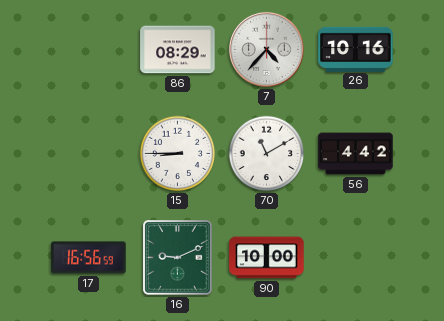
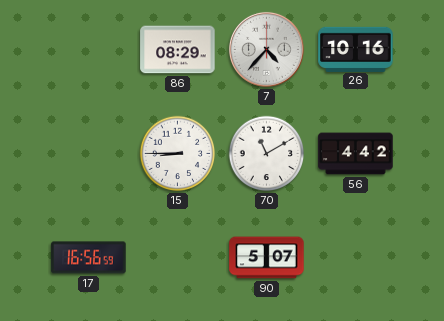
16: 9:11 -> none (178, 258)
90: 10:00 -> 5:07 (267, 258)
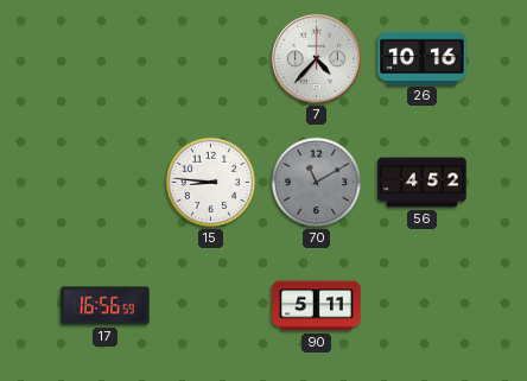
86: 08:29 -> none (178, 50)
15: 8:45 -> 8:46 (211, 183)
70 dial: white -> grey (317, 183)
56: 4:42 -> 4:52 (423, 183)
90: 5:07 -> 5:11 (317, 306)
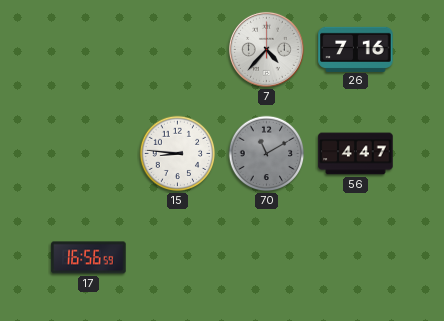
26: 10:16 -> 7:16 (356, 49)
56: 4:52 -> 4:47 (356, 154)
90: 5:11 -> none (317, 306)
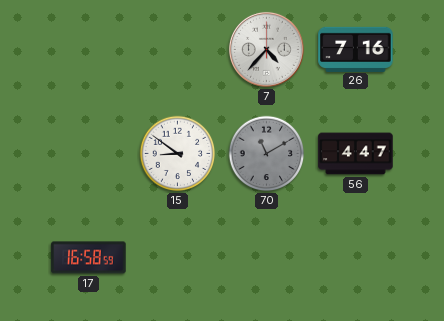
15: 8:46 -> 8:51 (178, 154)
17: 16:56 -> 16:58 (89, 258)
